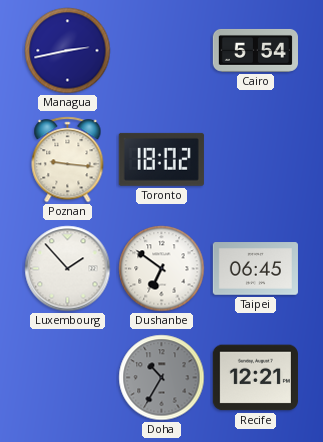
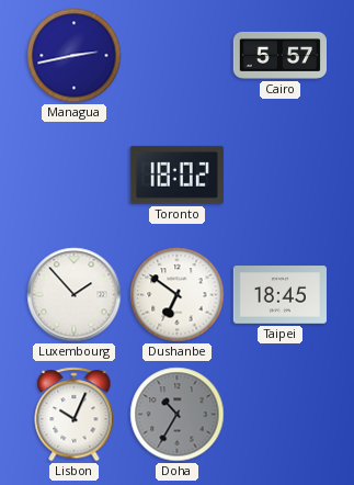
Cairo: 5:54 -> 5:57 (279, 55)
Poznan: 9:16 -> none (68, 160)
Taipei: 06:45 -> 18:45 (279, 295)
Lisbon: none -> 10:04 (75, 415)
Recife: 12:21 -> none (255, 378)
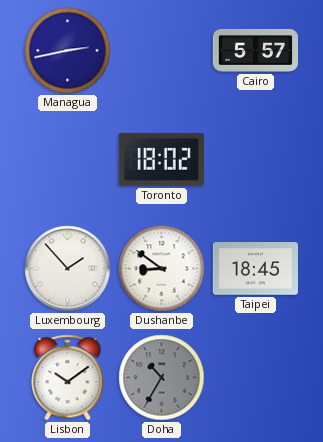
Dushanbe: 6:51 -> 8:51 (162, 269)
Lisbon: 10:04 -> 10:09 (68, 378)
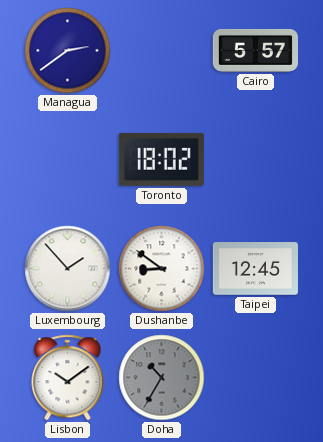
Managua: 2:43 -> 2:39 (68, 51)
Taipei: 18:45 -> 12:45 (255, 269)
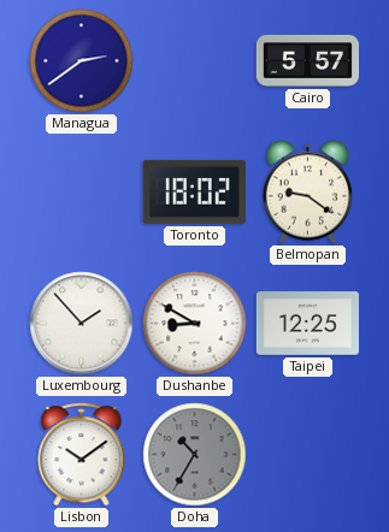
Belmopan: none -> 9:21 (308, 193)
Dushanbe: 8:51 -> 8:50 (195, 324)
Taipei: 12:45 -> 12:25 (307, 324)
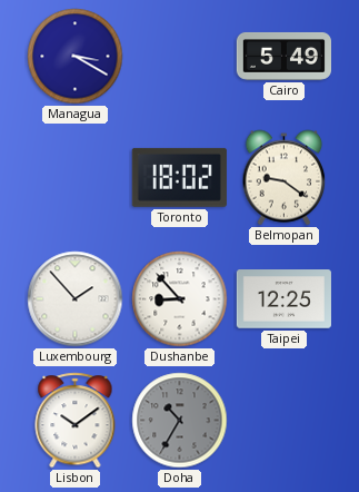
Managua: 2:39 -> 3:20 (76, 57)
Cairo: 5:57 -> 5:49 (283, 56)
Dushanbe: 8:50 -> 8:53 (180, 299)
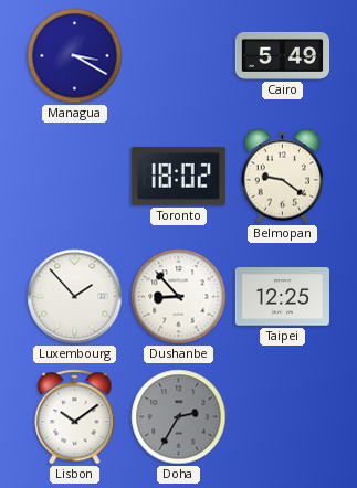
Doha: 10:35 -> 2:35 (179, 417)
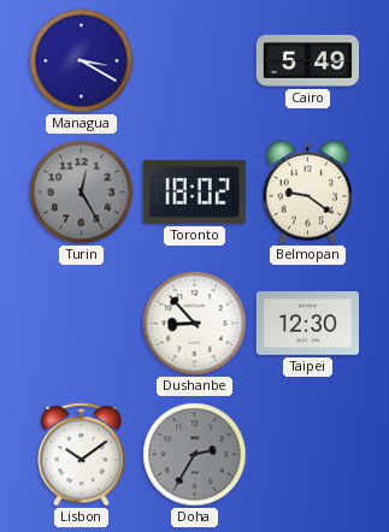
Turin: none -> 12:25 (82, 193)
Luxembourg: 1:53 -> none (75, 297)
Taipei: 12:25 -> 12:30 (307, 324)
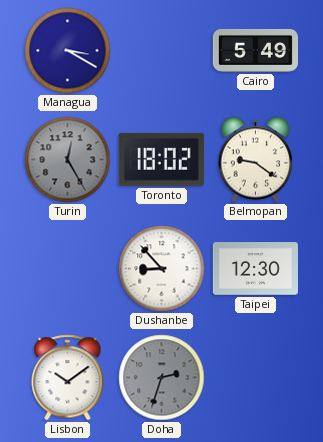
Doha: 2:35 -> 2:33 (162, 378)
